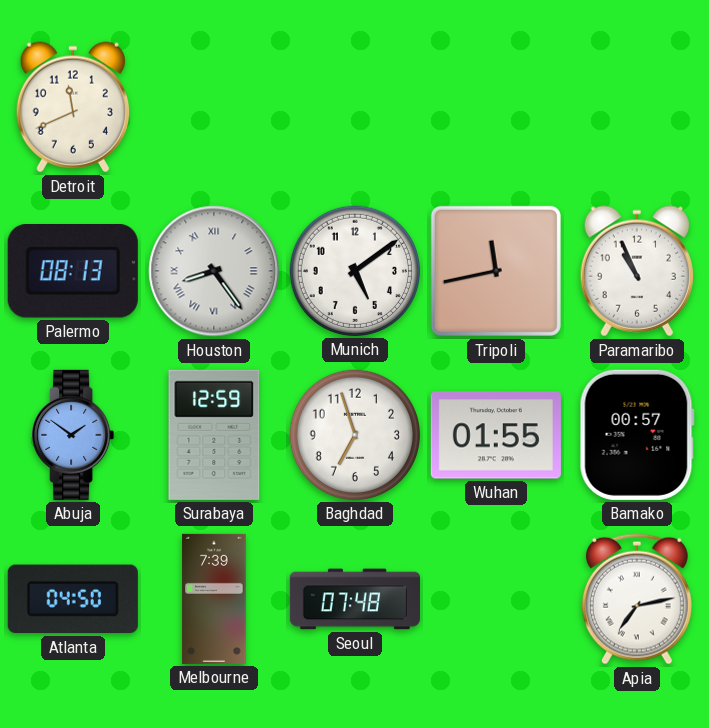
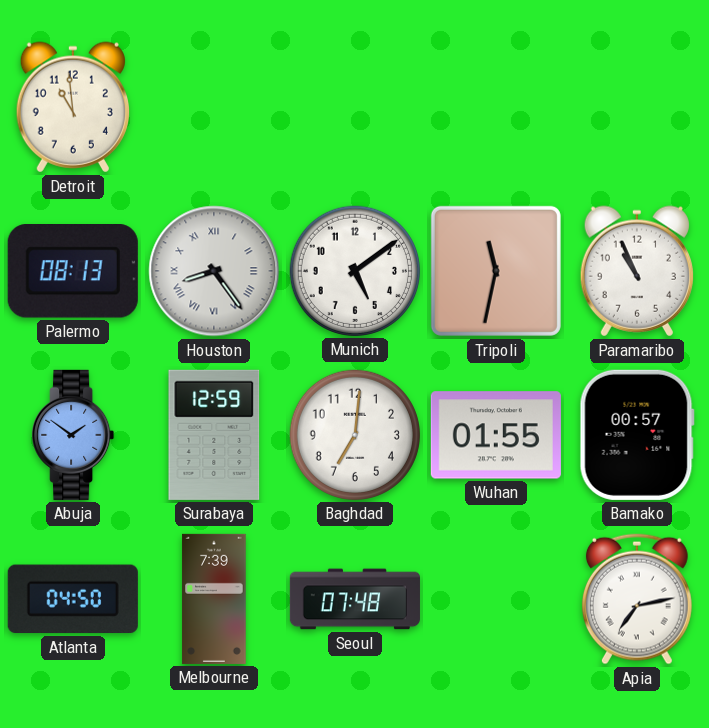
Detroit: 11:41 -> 10:59 (73, 107)
Tripoli: 11:43 -> 11:32 (496, 271)
Baghdad: 6:57 -> 7:01 (355, 435)
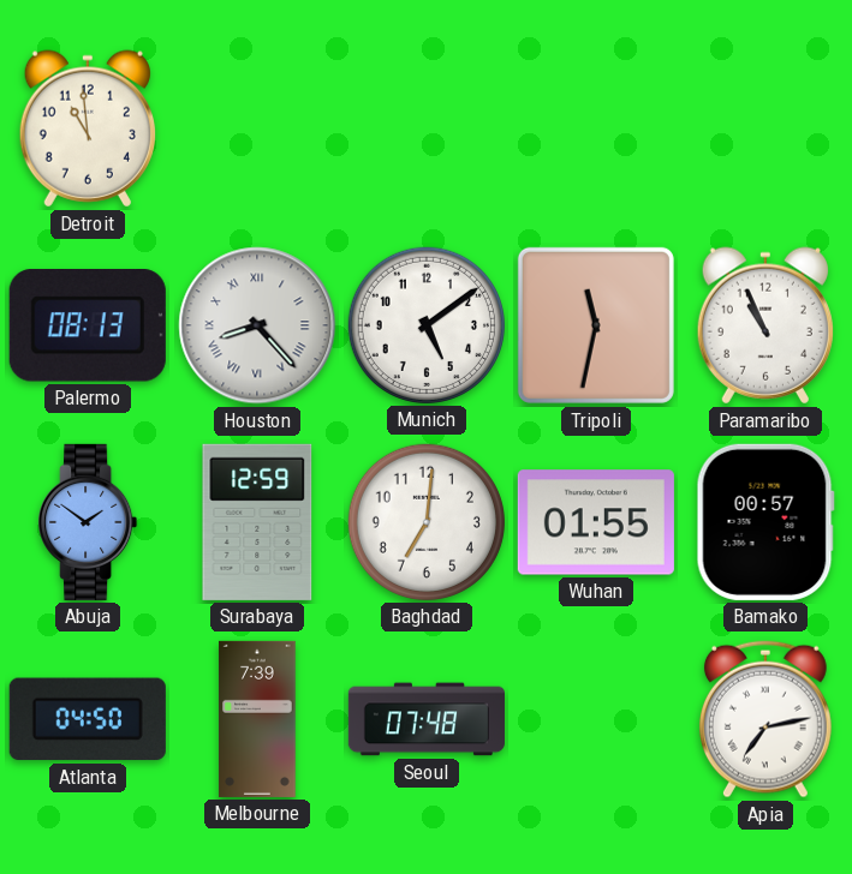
Houston: 8:24 -> 8:23 (257, 325)
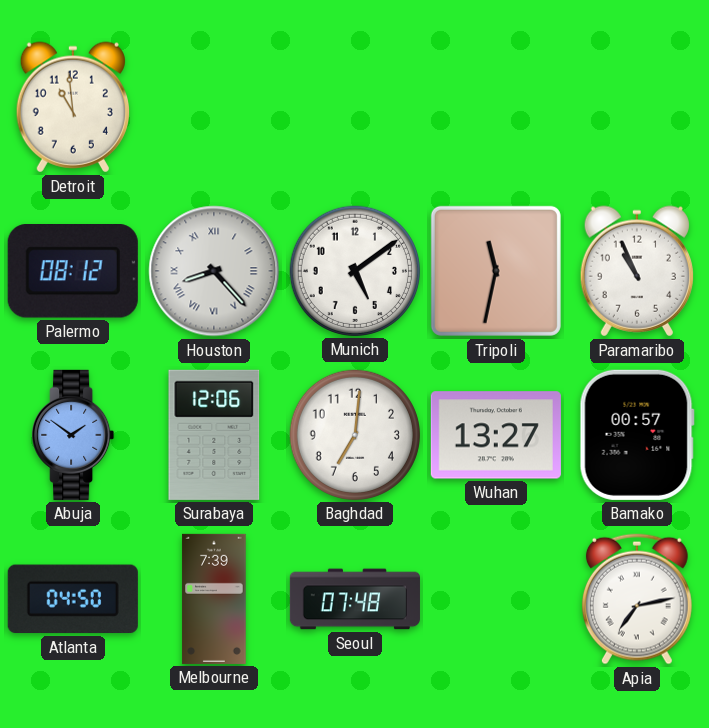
Palermo: 08:13 -> 08:12 (73, 272)
Surabaya: 12:59 -> 12:06 (214, 435)
Wuhan: 01:55 -> 13:27 (496, 435)
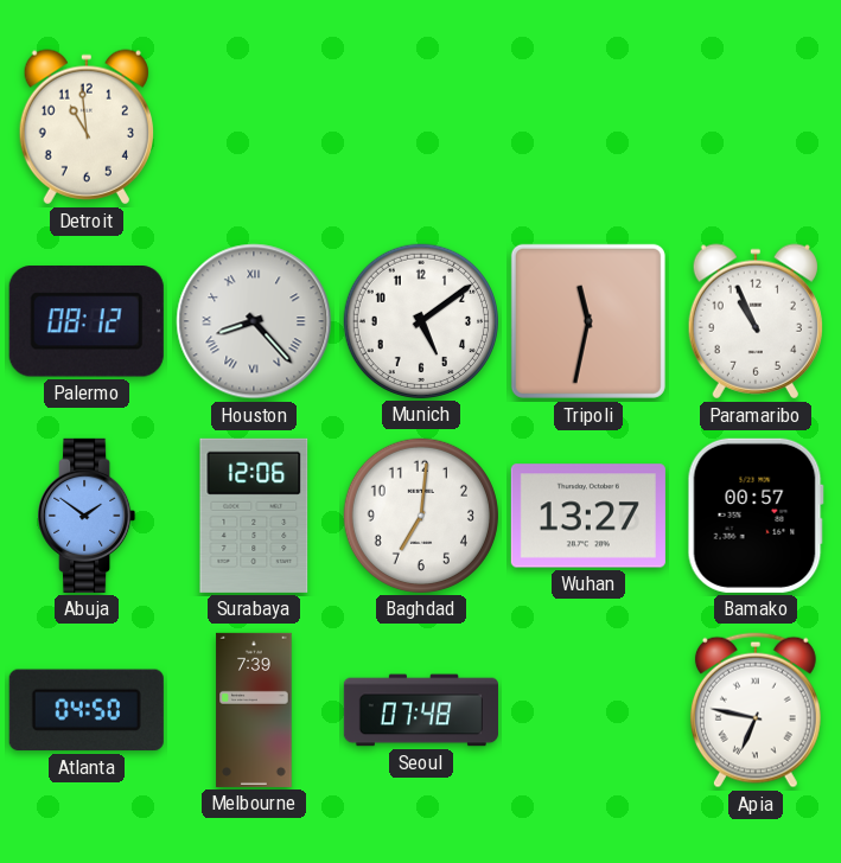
Apia: 7:13 -> 6:47 (756, 710)
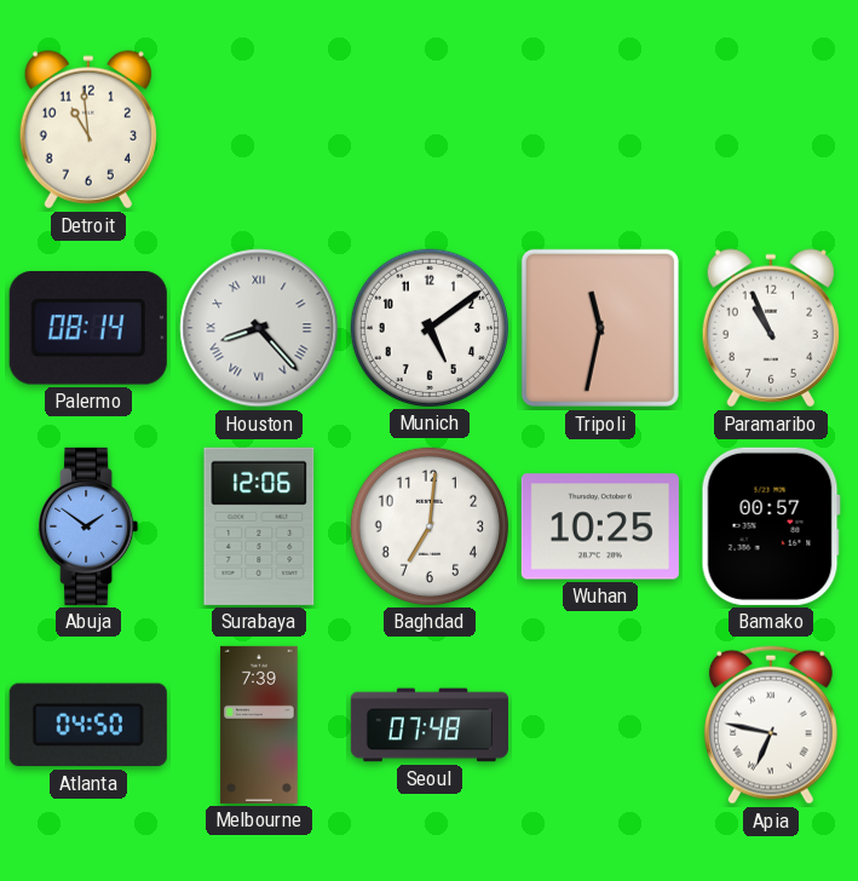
Palermo: 08:12 -> 08:14 (88, 329)
Wuhan: 13:27 -> 10:25 (600, 526)
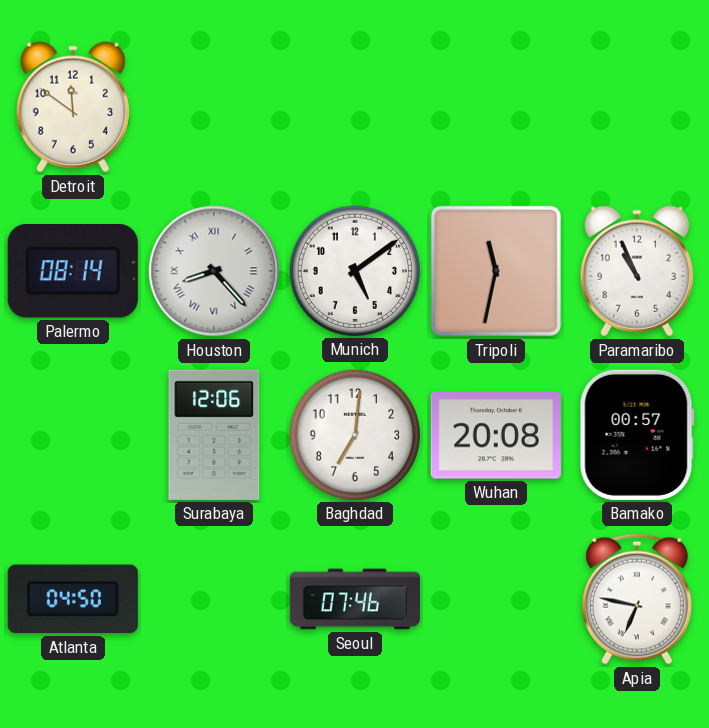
Detroit: 10:59 -> 11:51 (73, 107)
Abuja: 1:51 -> none (88, 526)
Wuhan: 10:25 -> 20:08 (496, 435)
Melbourne: 7:39 -> none (259, 725)
Seoul: 07:48 -> 07:46 (355, 599)
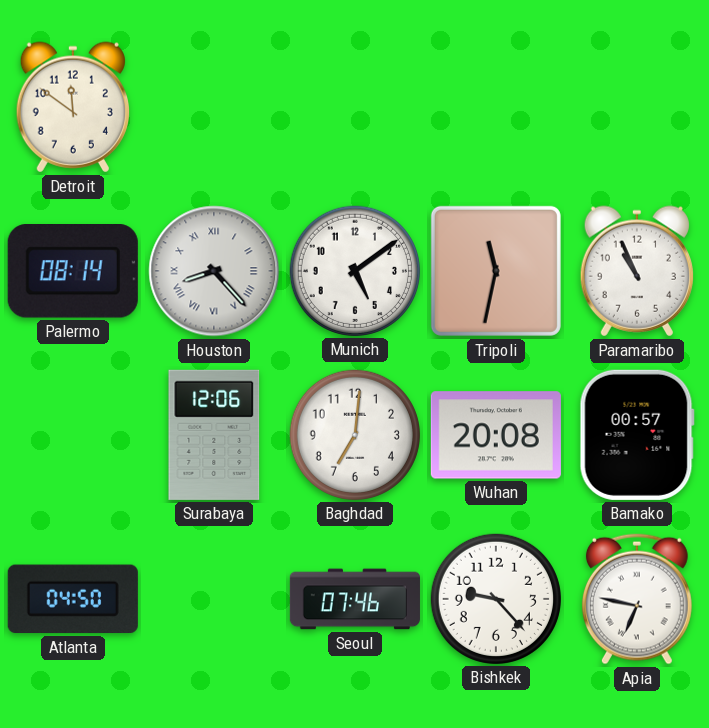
Bishkek: none -> 9:23 (496, 599)
